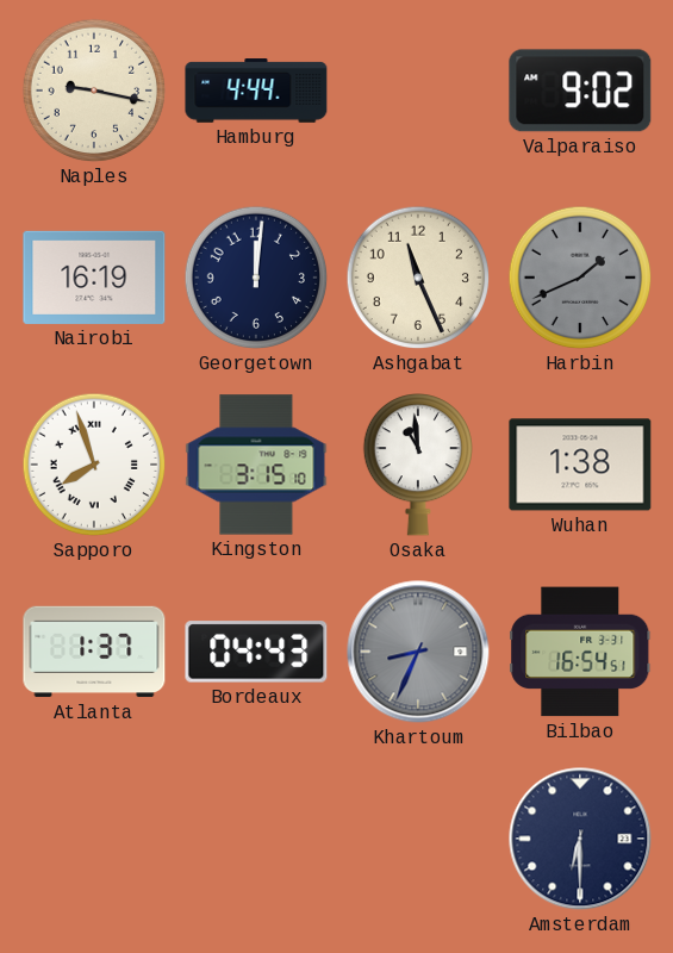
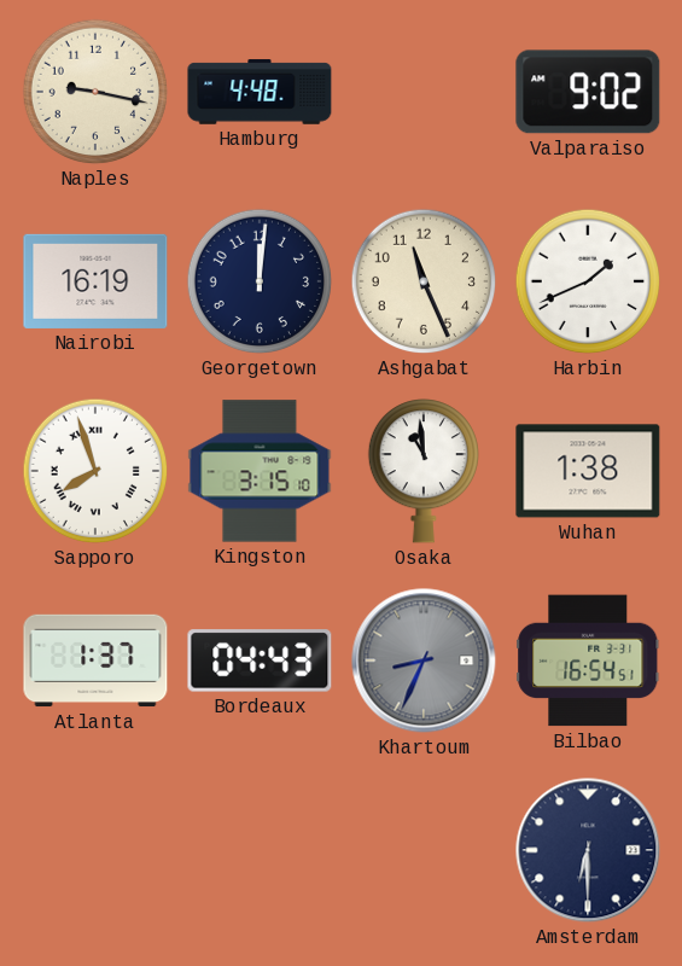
Hamburg: 4:44 -> 4:48 (260, 92)
Harbin dial: grey -> white (588, 281)
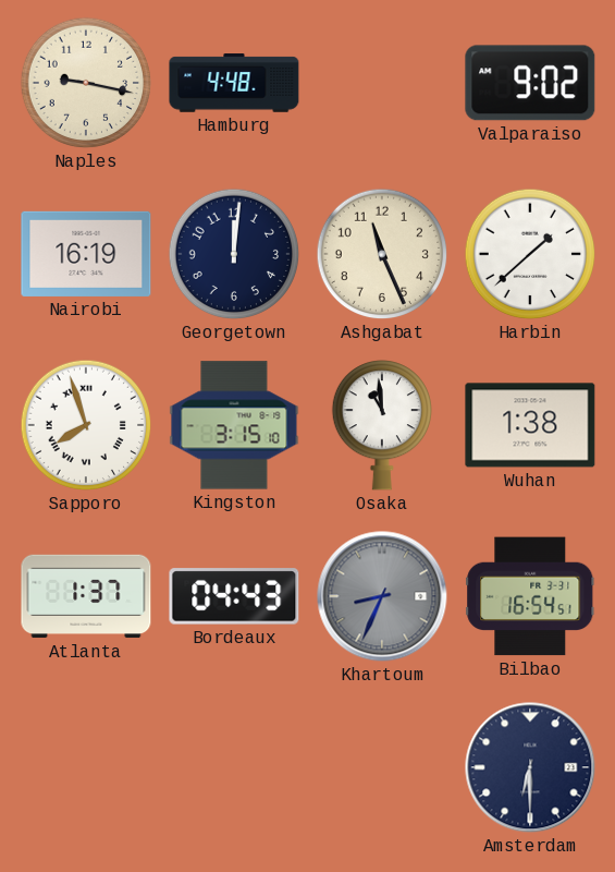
Harbin: 1:41 -> 1:38 (530, 254)
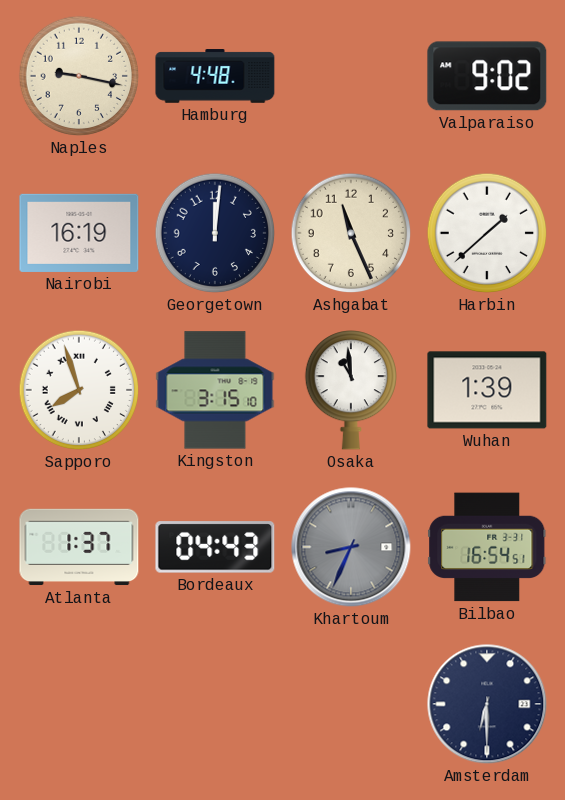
Wuhan: 1:38 -> 1:39 (487, 390)
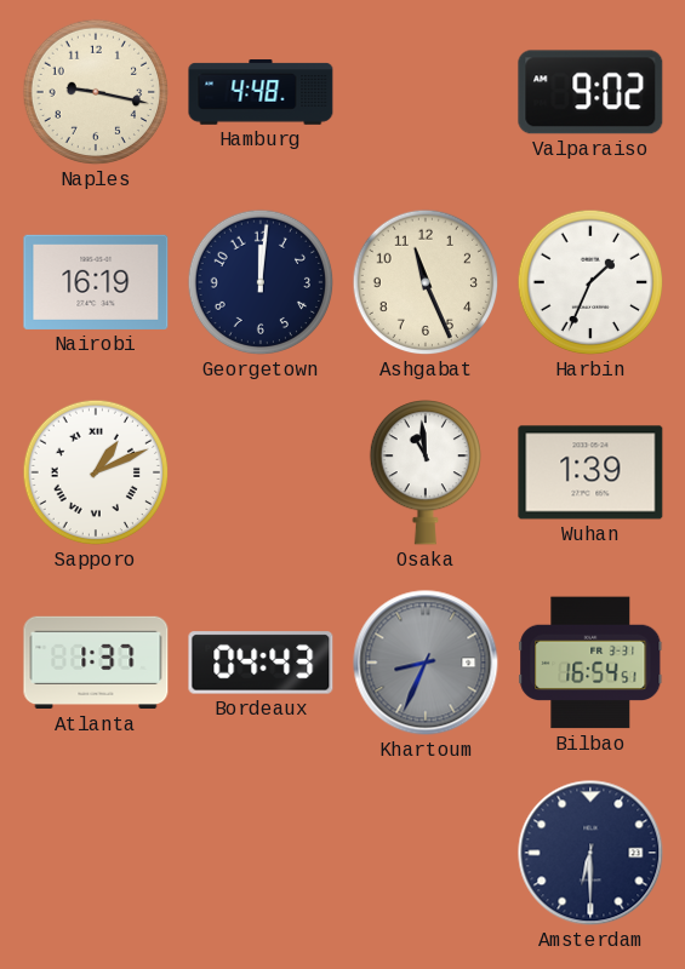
Harbin: 1:38 -> 1:34 (590, 282)
Sapporo: 7:57 -> 1:11 (96, 472)
Kingston: 3:15 -> none (215, 390)
